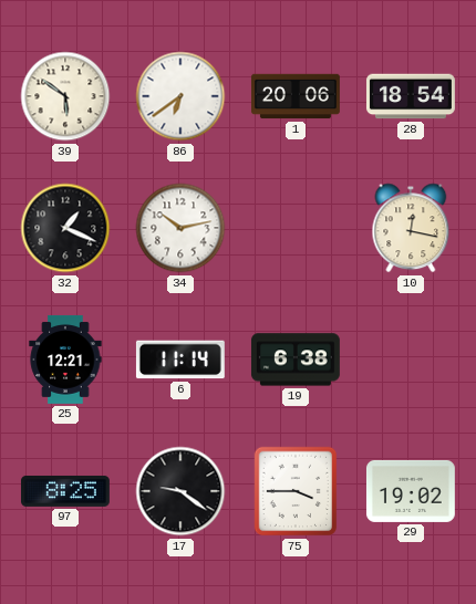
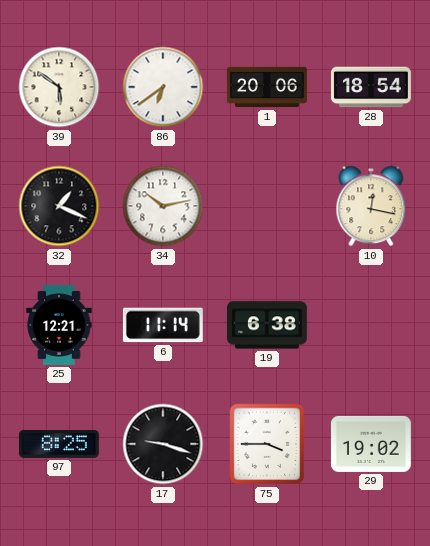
17: 9:21 -> 9:18 (163, 444)
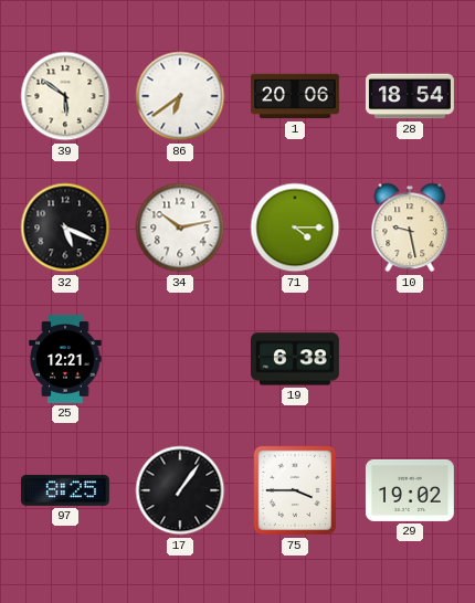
32: 1:19 -> 5:19 (65, 228)
71: none -> 4:15 (295, 228)
10: 12:17 -> 9:28 (410, 228)
6: 11:14 -> none (163, 325)
17: 9:18 -> 1:06 (180, 490)
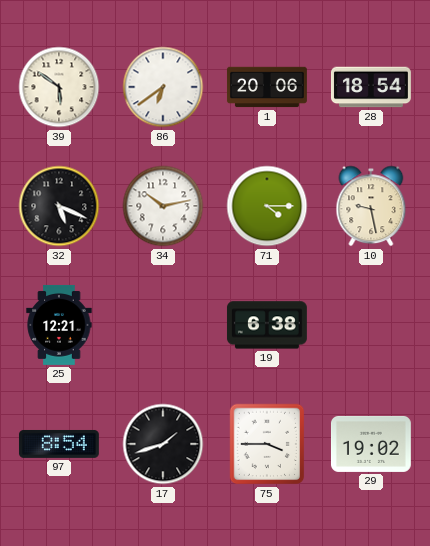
97: 8:25 -> 8:54 (59, 444)
17: 1:06 -> 1:42 (163, 444)
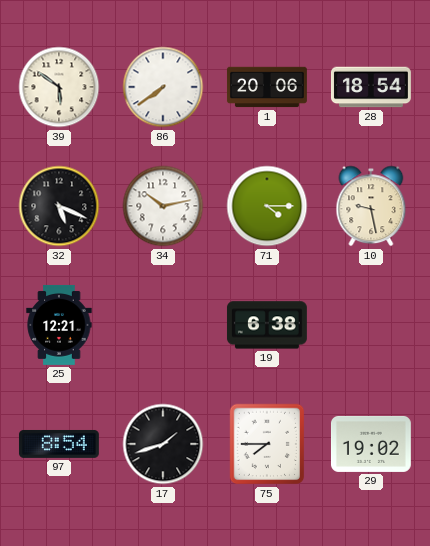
86: 6:39 -> 7:39 (163, 87)
75: 3:45 -> 7:45 (267, 444)
